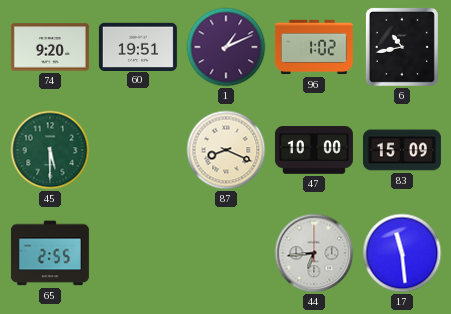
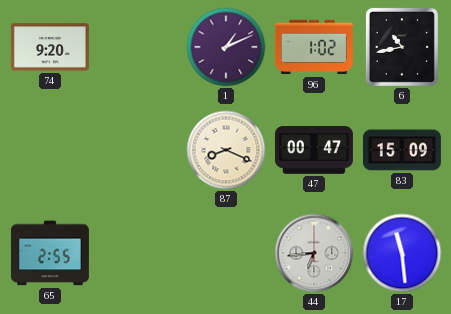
60: 19:51 -> none (138, 46)
45: 5:30 -> none (50, 150)
47: 10:00 -> 00:47 (314, 150)
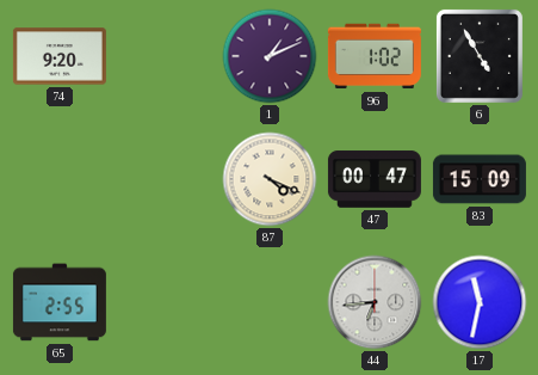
6: 10:43 -> 4:55 (480, 56)
87: 8:19 -> 4:19 (270, 179)
17: 11:29 -> 11:32 (480, 302)
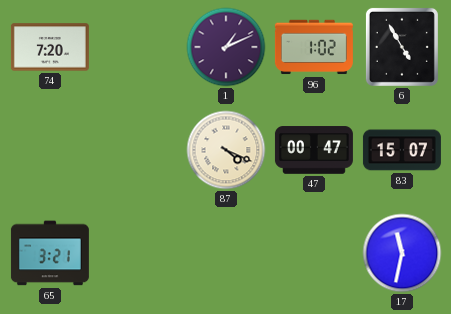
74: 9:20 -> 7:20 (50, 47)
83: 15:09 -> 15:07 (402, 150)
65: 2:55 -> 3:21 (50, 253)
44: 6:44 -> none (375, 302)
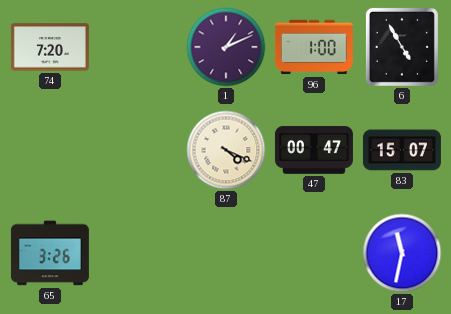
96: 1:02 -> 1:00 (314, 47)
65: 3:21 -> 3:26 (50, 253)
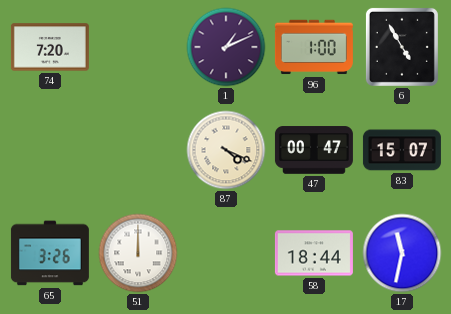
51: none -> 12:00 (138, 253)
58: none -> 18:44 (314, 253)
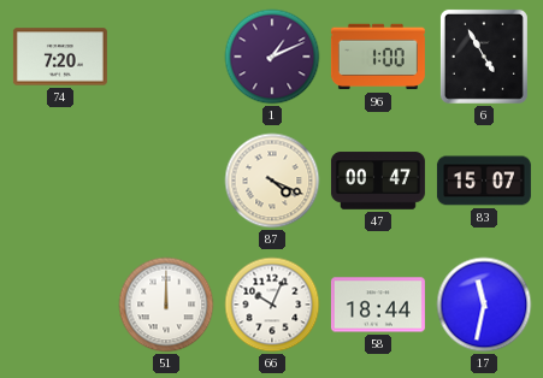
65: 3:26 -> none (50, 253)
66: none -> 10:04 (272, 305)
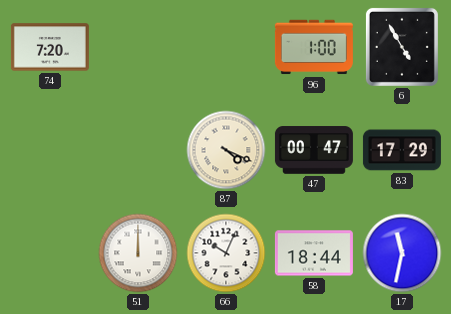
1: 1:11 -> none (272, 57)
83: 15:07 -> 17:29 (402, 150)
